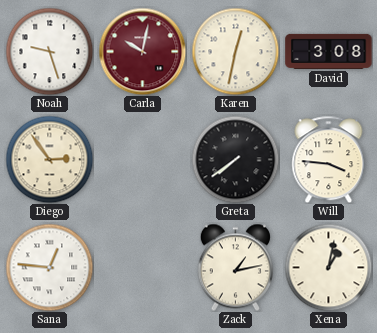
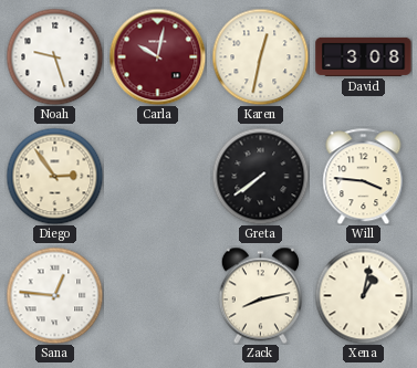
Zack: 1:13 -> 8:13 (260, 295)
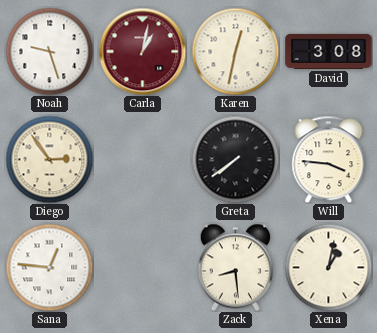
Carla: 10:02 -> 1:02 (142, 51)
Zack: 8:13 -> 8:29 (235, 267)
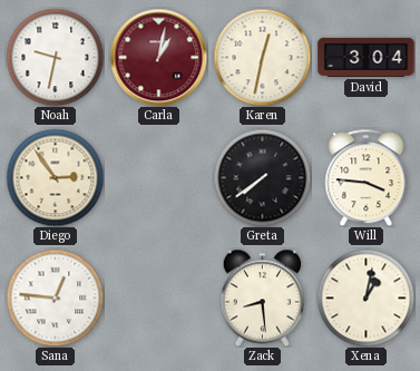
Noah: 9:27 -> 9:32 (55, 57)
David: 3:08 -> 3:04 (367, 57)
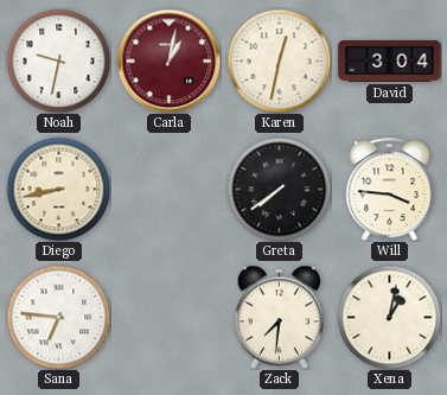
Diego: 2:54 -> 8:43 (58, 189)
Sana: 12:46 -> 6:46 (58, 317)
Zack: 8:29 -> 7:31 (279, 317)
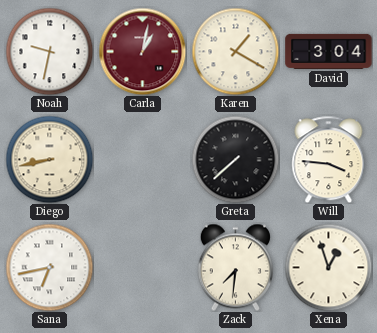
Karen: 12:32 -> 1:20 (235, 51)
Greta: 7:39 -> 7:38 (235, 159)
Sana: 6:46 -> 6:43 (49, 267)
Xena: 1:02 -> 12:57 (328, 267)
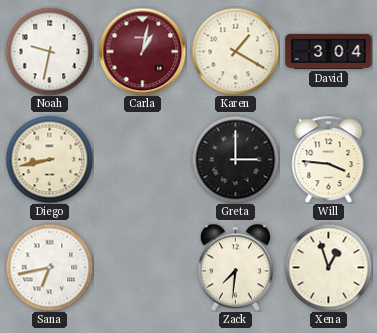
Greta: 7:38 -> 3:00 (235, 159)
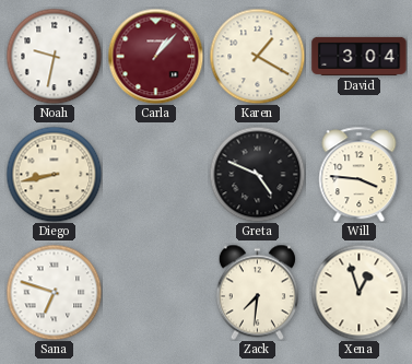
Carla: 1:02 -> 1:07 (155, 56)
Greta: 3:00 -> 4:49 (257, 174)
Sana: 6:43 -> 6:48 (54, 292)
